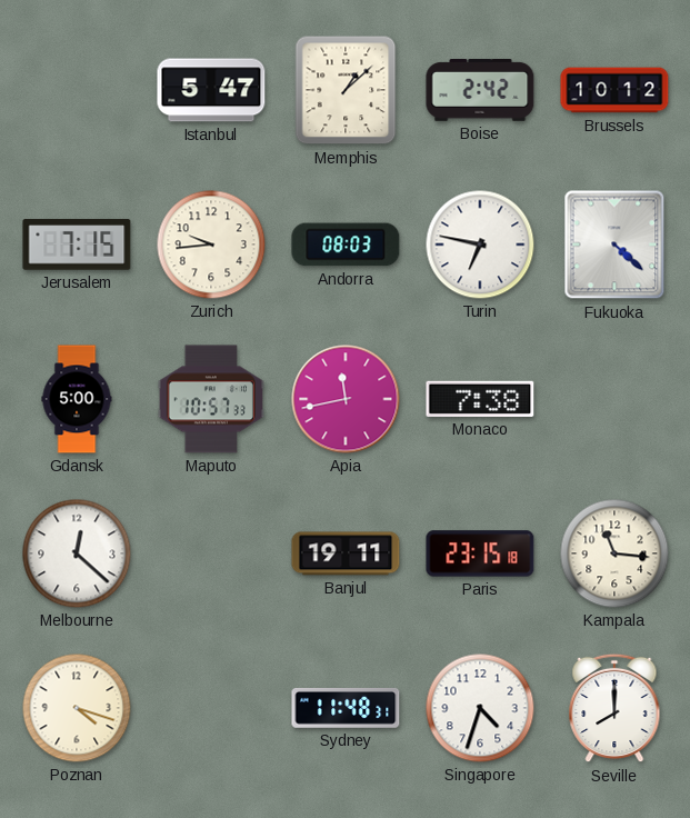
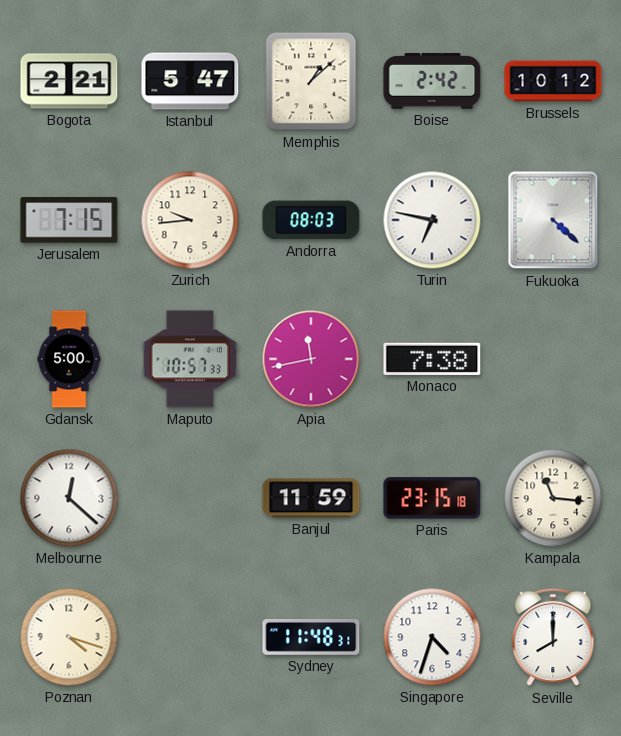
Bogota: none -> 2:21 (69, 81)
Banjul: 19:11 -> 11:59 (311, 498)
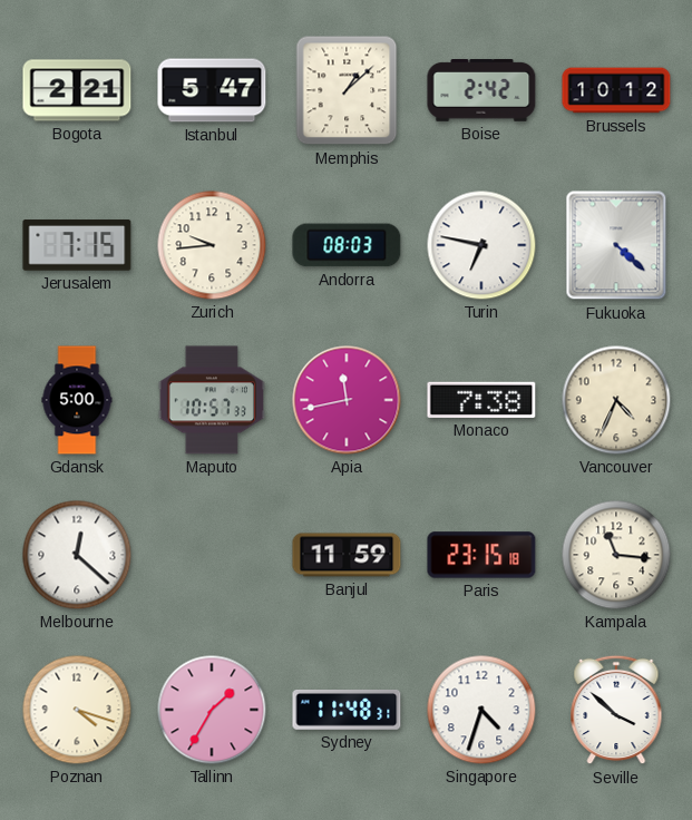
Vancouver: none -> 4:34 (616, 400)
Tallinn: none -> 1:35 (212, 710)
Seville: 8:00 -> 3:52 (616, 710)
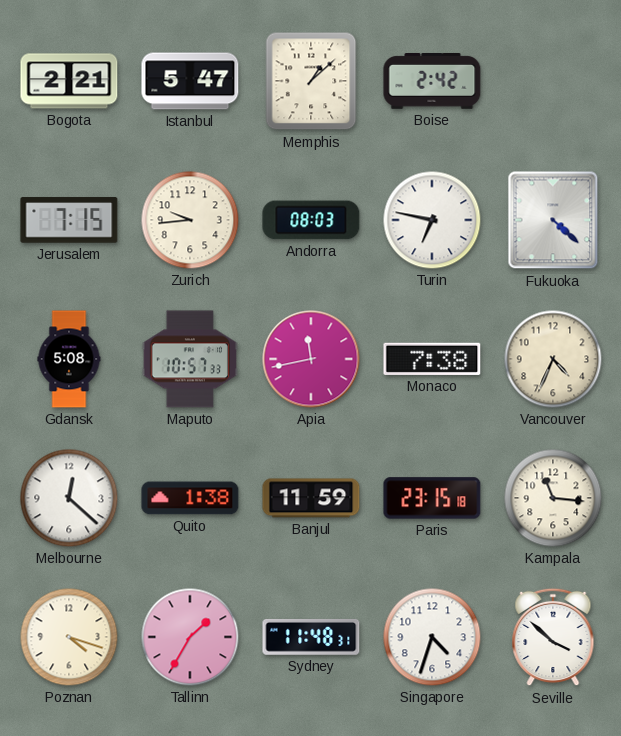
Brussels: 10:12 -> none (616, 90)
Gdansk: 5:00 -> 5:08 (69, 359)
Quito: none -> 1:38 (190, 498)
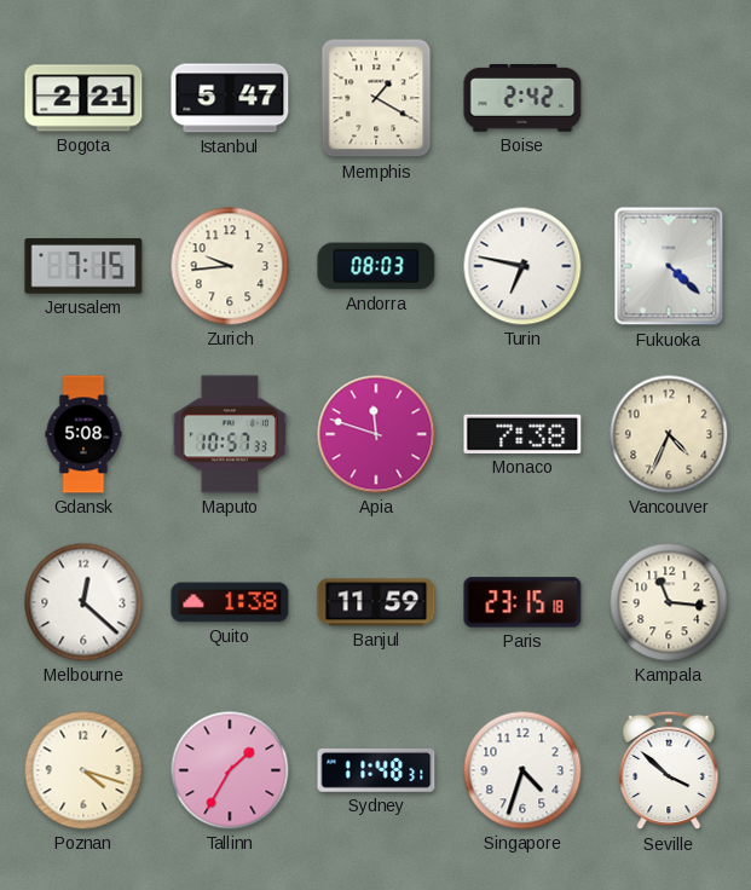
Memphis: 1:08 -> 1:20 (376, 98)
Apia: 11:43 -> 11:48 (376, 434)
